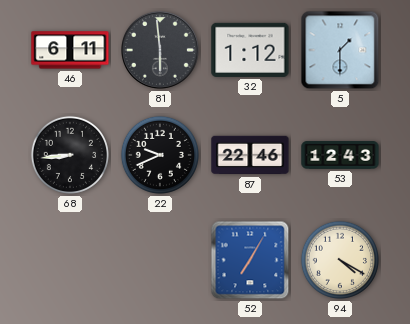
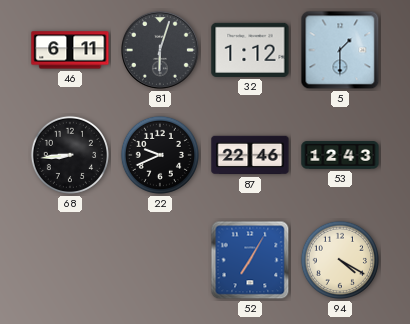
81: 5:59 -> 6:03 (161, 51)
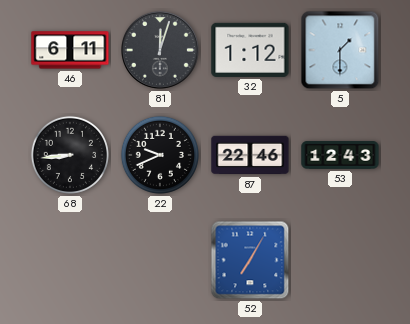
81: 6:03 -> 12:03 (161, 51)
94: 4:20 -> none (340, 260)
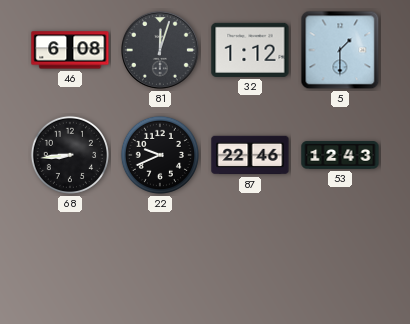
46: 6:11 -> 6:08 (70, 50)
52: 7:05 -> none (250, 260)
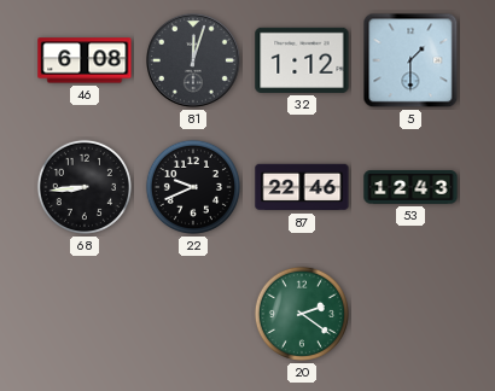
20: none -> 2:21 (302, 314)
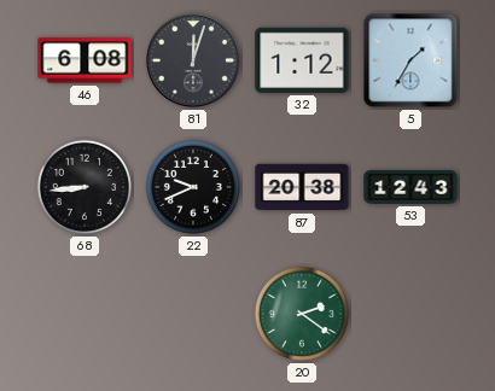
5: 1:30 -> 1:35 (410, 60)
87: 22:46 -> 20:38 (302, 187)
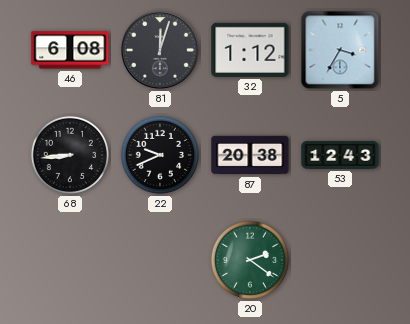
5: 1:35 -> 3:35 (340, 50)
